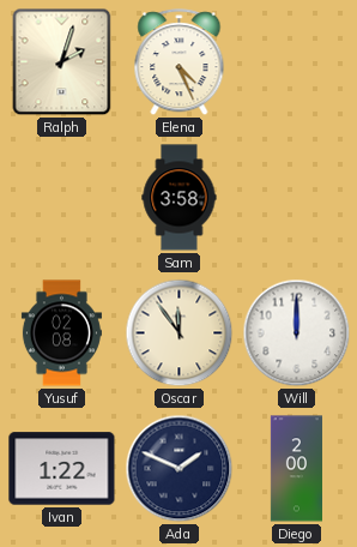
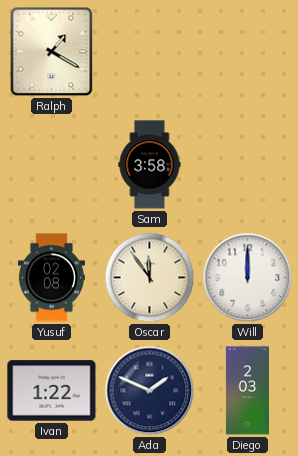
Ralph: 2:03 -> 1:20 (52, 52)
Elena: 4:26 -> none (180, 62)
Diego: 2:00 -> 2:03 (247, 391)
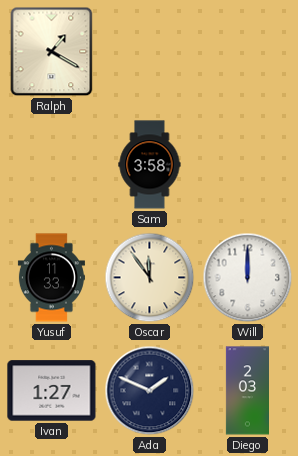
Yusuf: 02:08 -> 11:33 (51, 278)
Ivan: 1:22 -> 1:27 (52, 391)
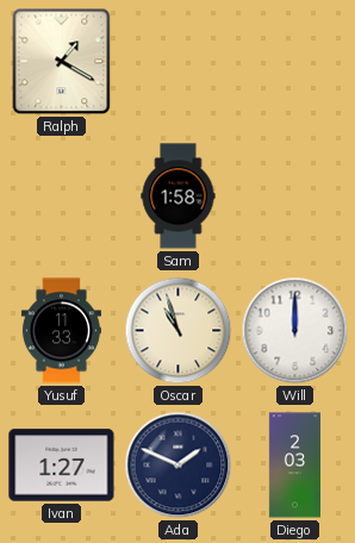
Sam: 3:58 -> 1:58 (179, 196)
Oscar: 11:54 -> 10:57 (179, 331)
